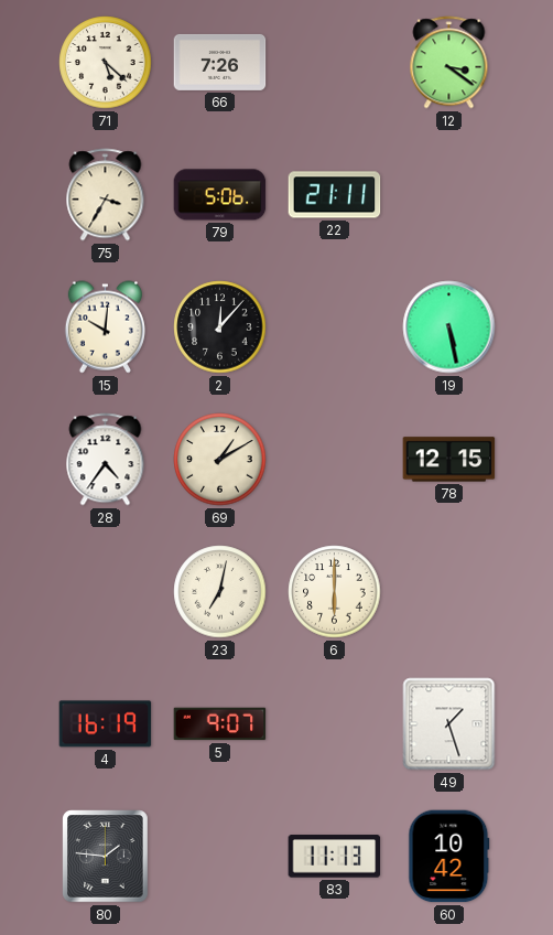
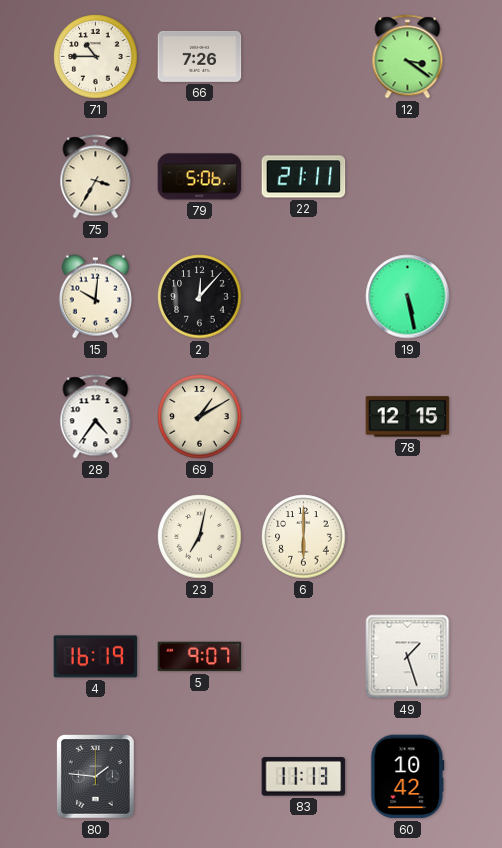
71: 5:22 -> 10:45 (96, 57)
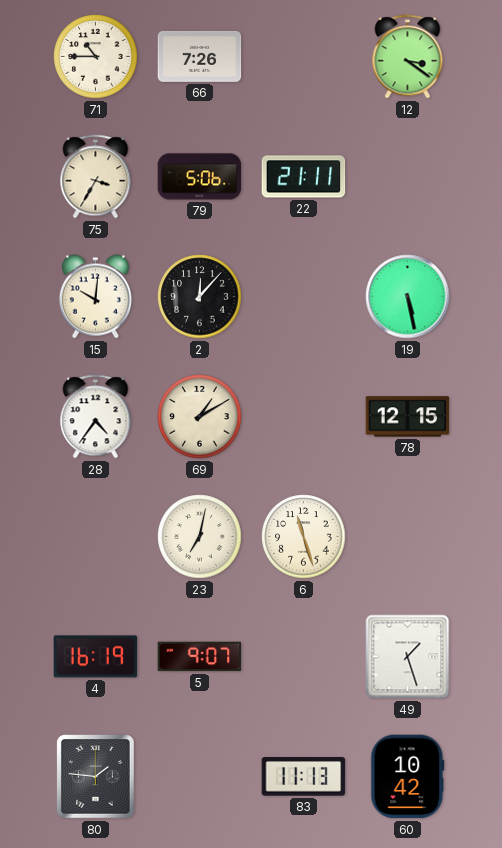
6: 6:00 -> 11:27 (304, 537)
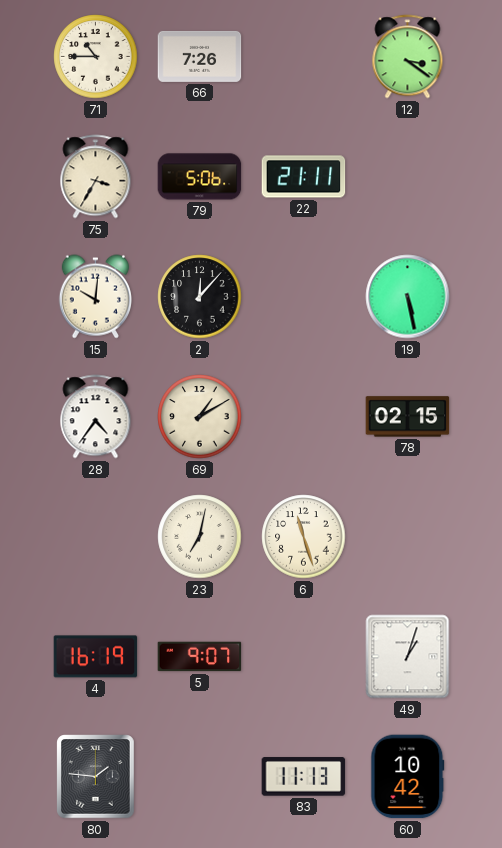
78: 12:15 -> 02:15 (408, 417)
49: 1:27 -> 1:03 (408, 657)
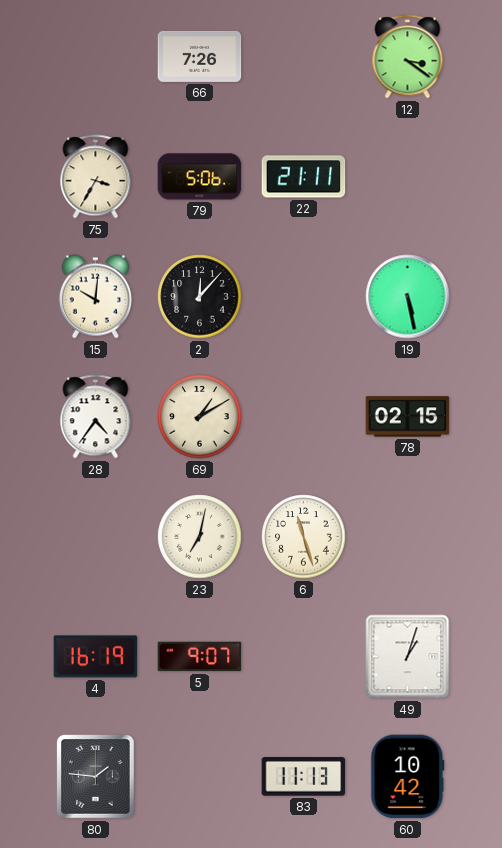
71: 10:45 -> none (96, 57)
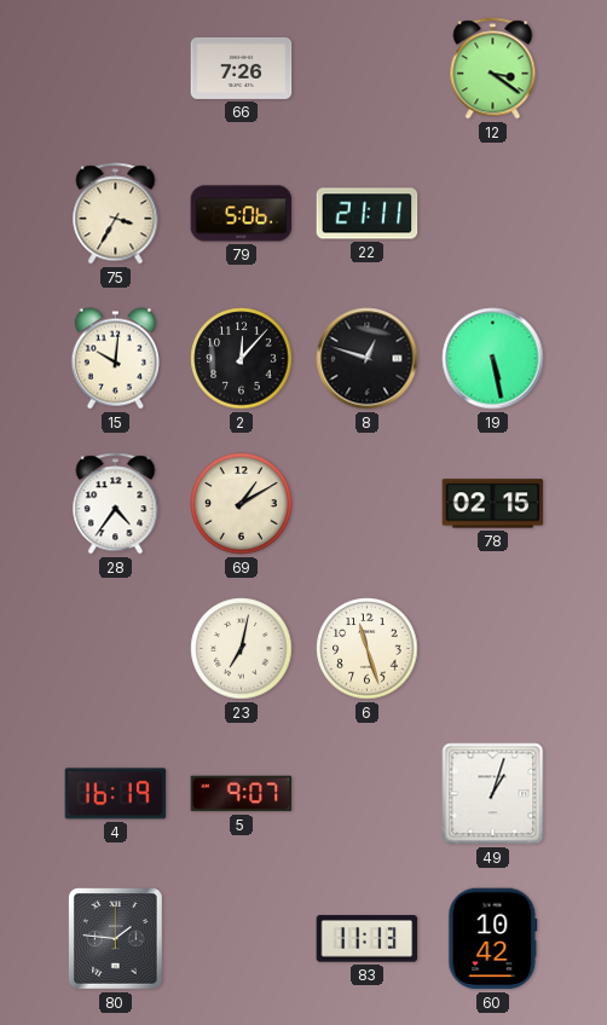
8: none -> 12:48 (368, 359)
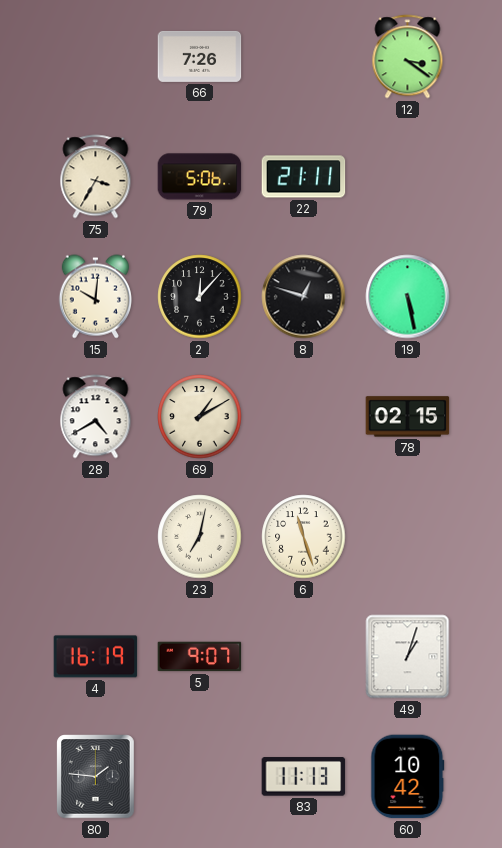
28: 4:36 -> 4:40 (96, 417)
